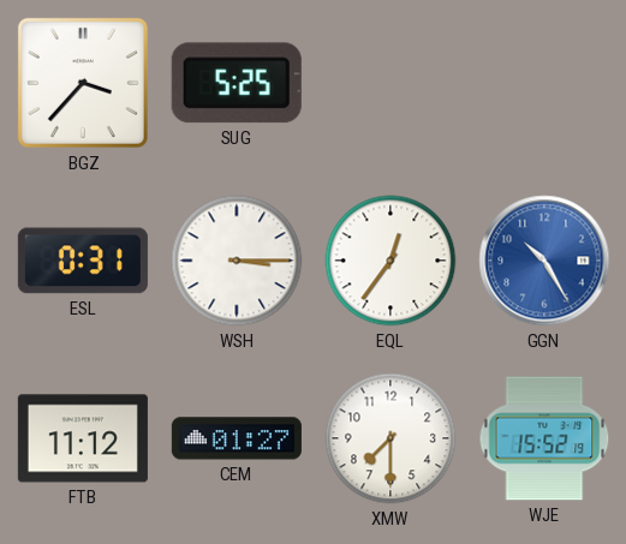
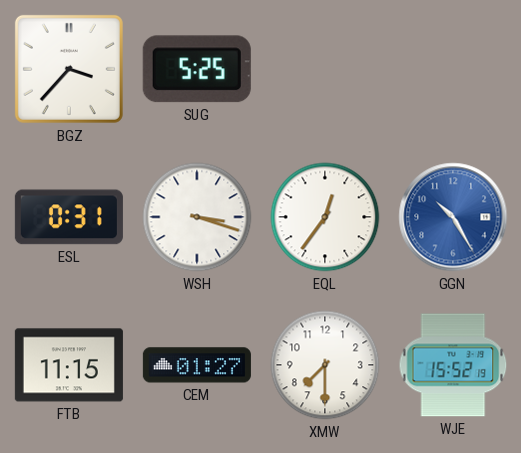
WSH: 3:15 -> 3:18 (197, 217)
FTB: 11:12 -> 11:15 (69, 365)
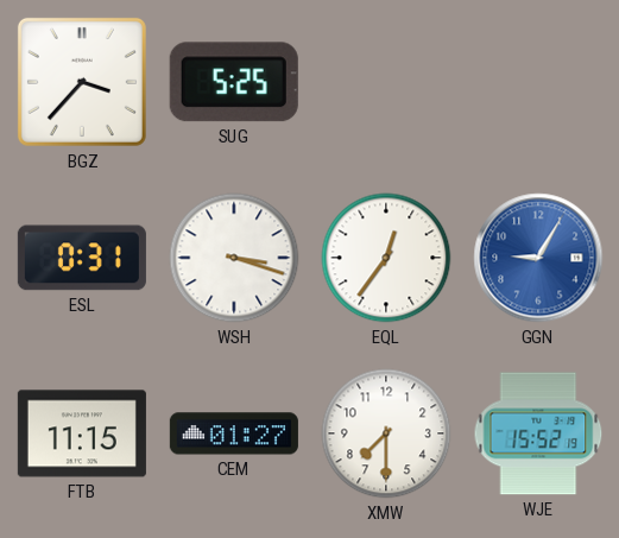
GGN: 10:25 -> 9:05 (538, 258)
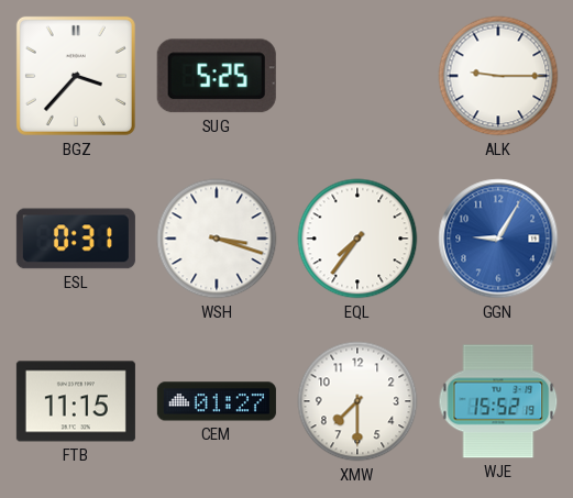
ALK: none -> 9:15 (498, 76)
EQL: 12:36 -> 7:36 (357, 239)
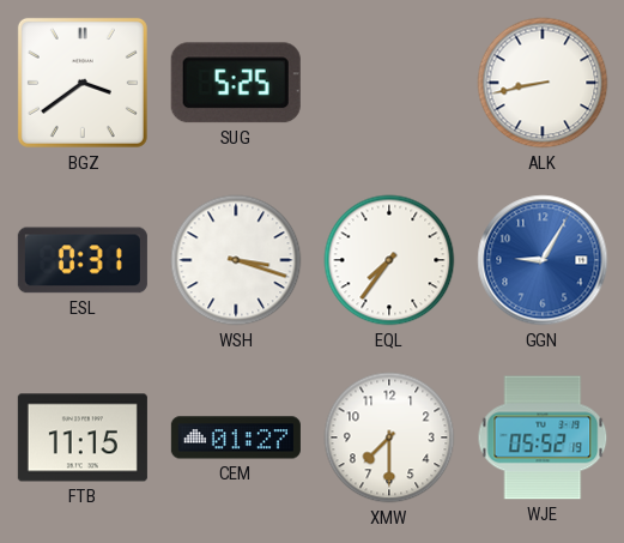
BGZ: 3:37 -> 3:39 (83, 83)
ALK: 9:15 -> 8:43 (543, 83)
WJE: 15:52 -> 05:52 (543, 438)
